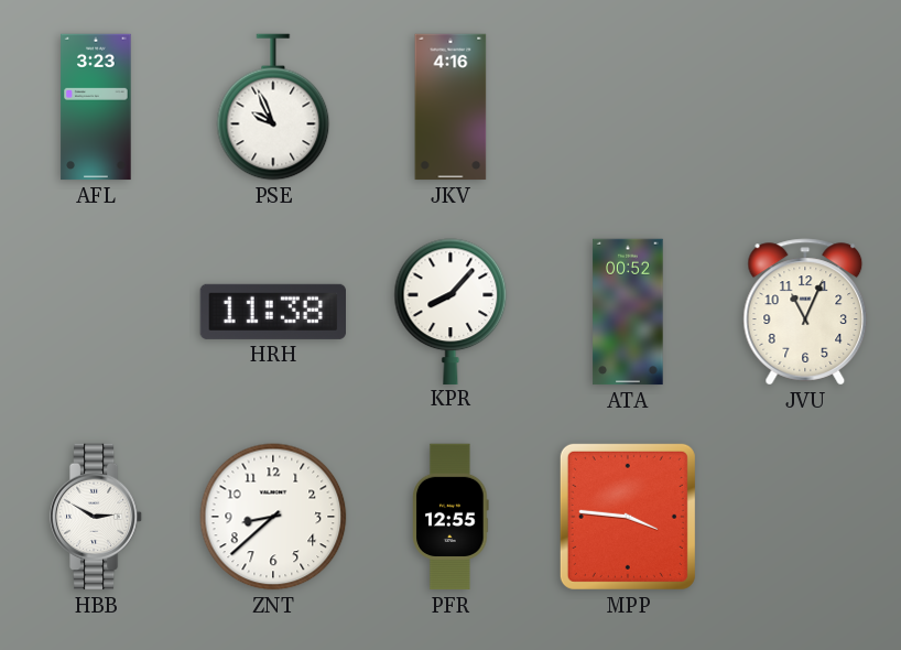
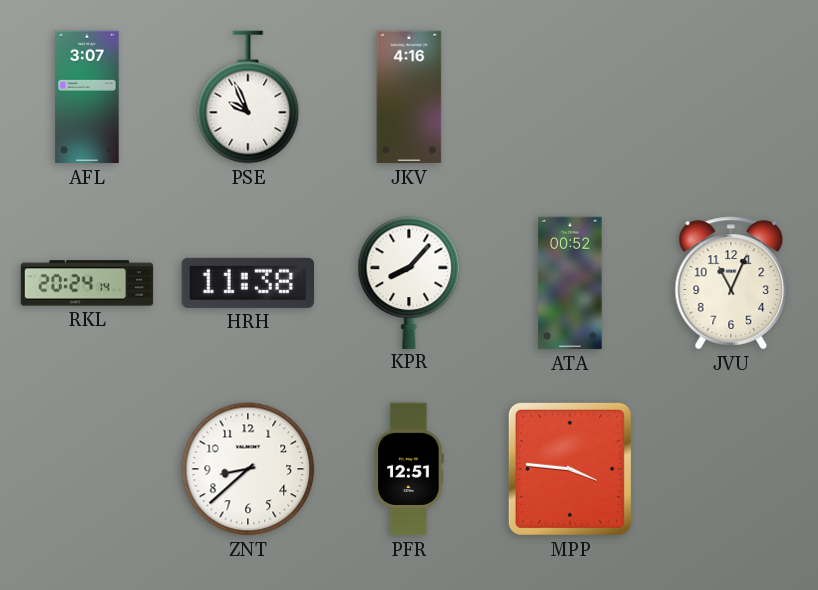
AFL: 3:23 -> 3:07 (87, 97)
RKL: none -> 20:24 (87, 283)
HBB: 2:50 -> none (96, 517)
PFR: 12:55 -> 12:51 (409, 469)
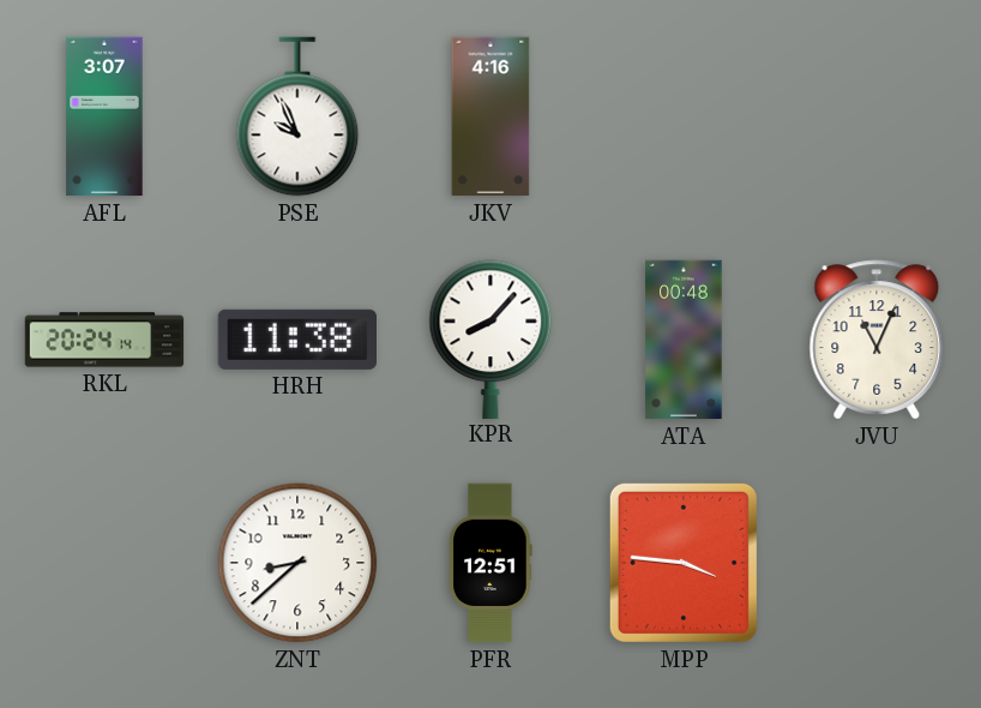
ATA: 00:52 -> 00:48 (684, 340)
